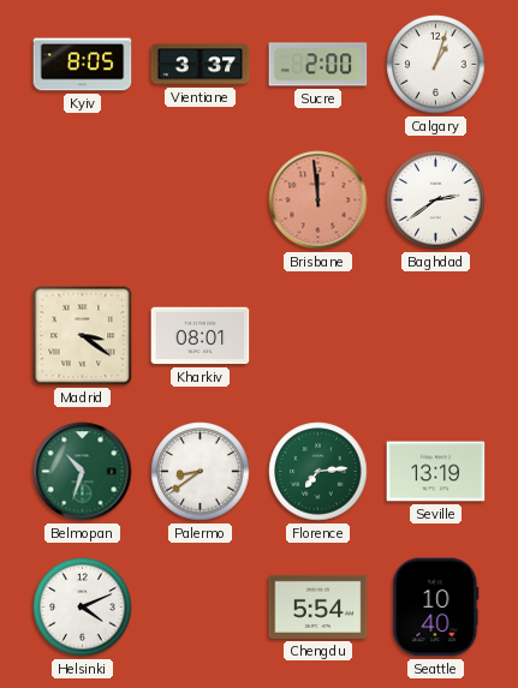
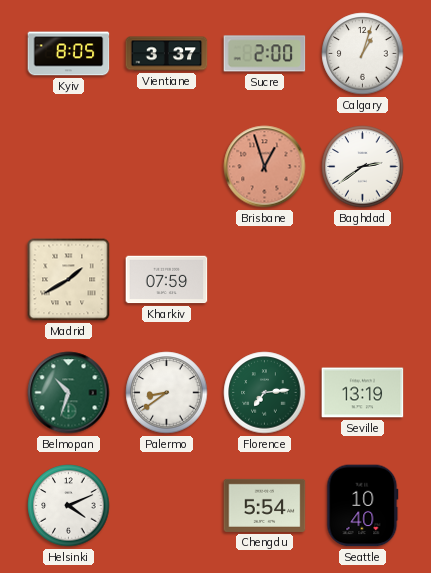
Brisbane: 11:59 -> 12:57 (265, 167)
Madrid: 3:21 -> 1:40 (69, 280)
Kharkiv: 08:01 -> 07:59 (167, 280)
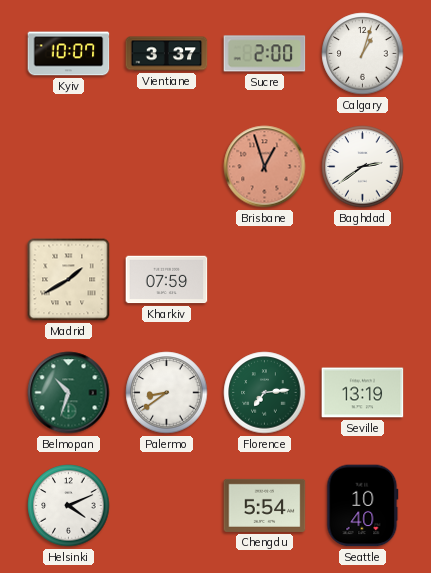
Kyiv: 8:05 -> 10:07 (69, 54)
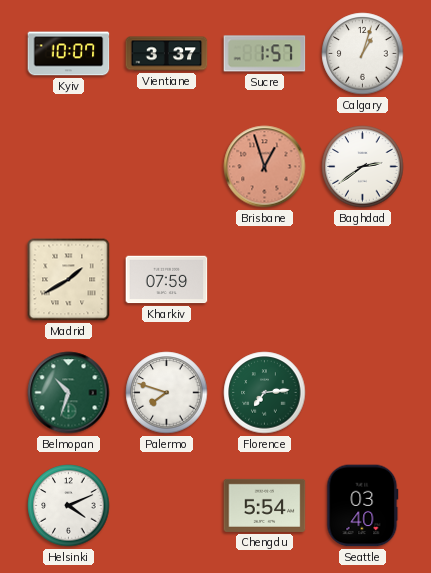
Sucre: 2:00 -> 1:57 (265, 54)
Palermo: 8:39 -> 7:48 (167, 393)
Seville: 13:19 -> none (363, 393)
Seattle: 10:40 -> 03:40 (363, 506)
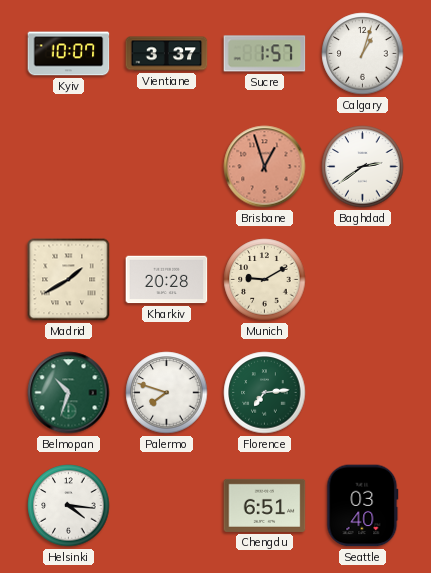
Kharkiv: 07:59 -> 20:28 (167, 280)
Munich: none -> 9:10 (265, 280)
Helsinki: 4:11 -> 4:16 (69, 506)
Chengdu: 5:54 -> 6:51 (265, 505)
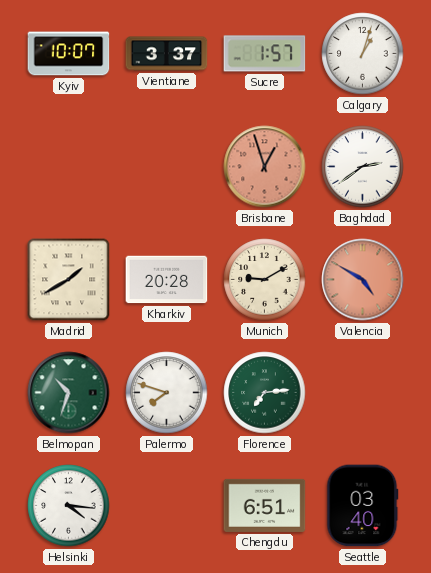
Valencia: none -> 4:50 (363, 280)
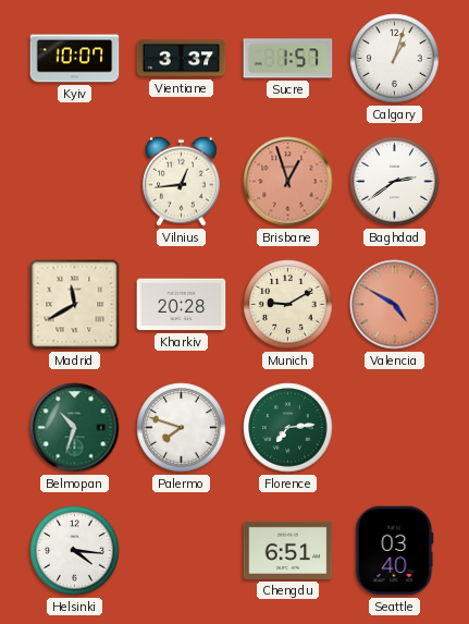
Vilnius: none -> 12:44 (182, 181)
Madrid: 1:40 -> 11:40 (75, 305)
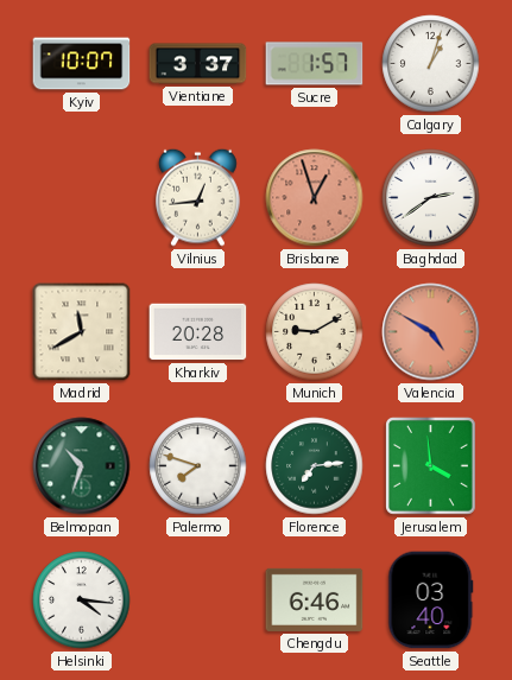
Jerusalem: none -> 3:59 (431, 466)
Chengdu: 6:51 -> 6:46 (315, 599)
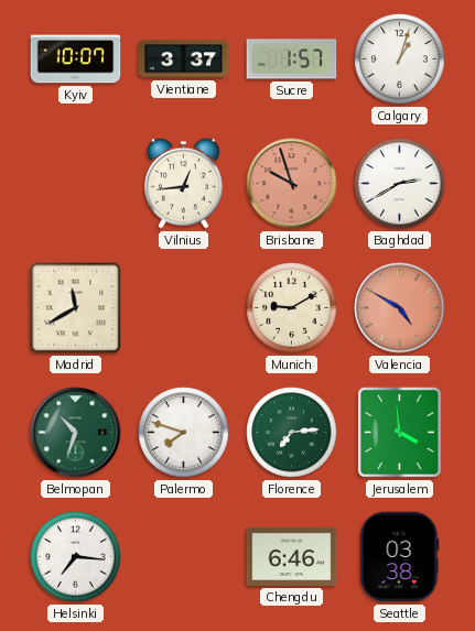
Brisbane: 12:57 -> 9:57 (292, 184)
Baghdad: 2:39 -> 2:40 (400, 184)
Kharkiv: 20:28 -> none (198, 332)
Helsinki: 4:16 -> 7:16 (76, 557)
Seattle: 03:40 -> 03:38 (400, 557)
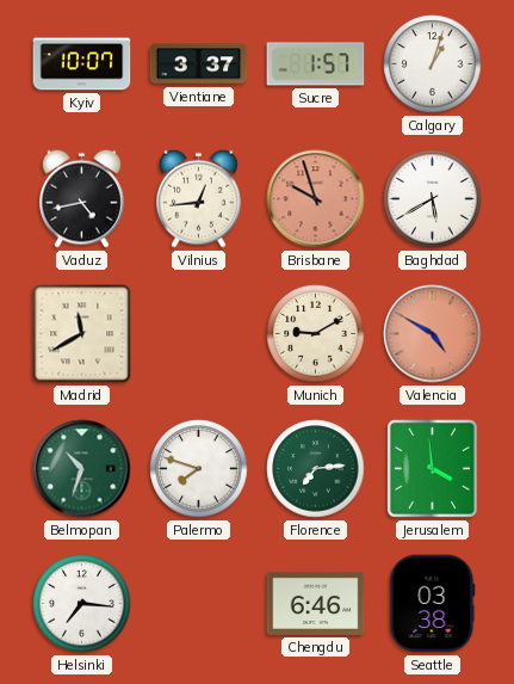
Vaduz: none -> 4:43 (82, 198)
Baghdad: 2:40 -> 5:40 (433, 199)
